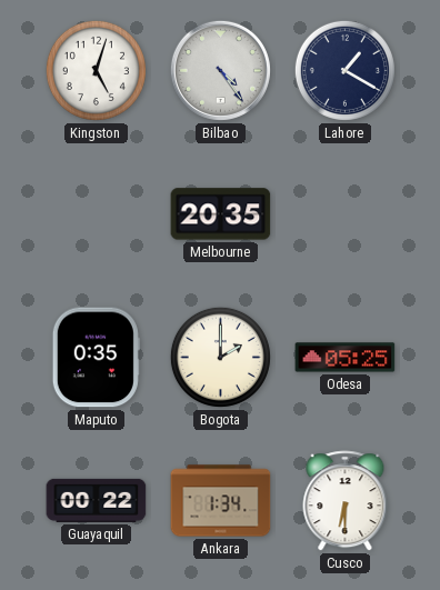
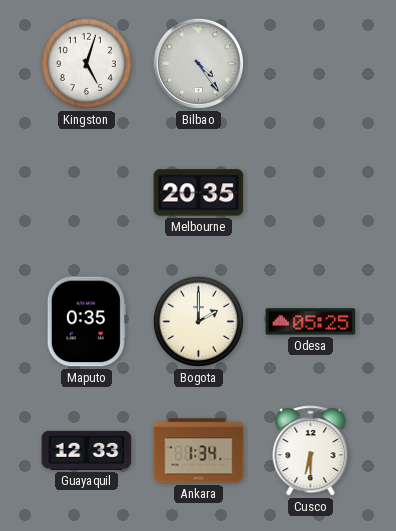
Lahore: 1:20 -> none (344, 70)
Guayaquil: 00:22 -> 12:33 (87, 450)
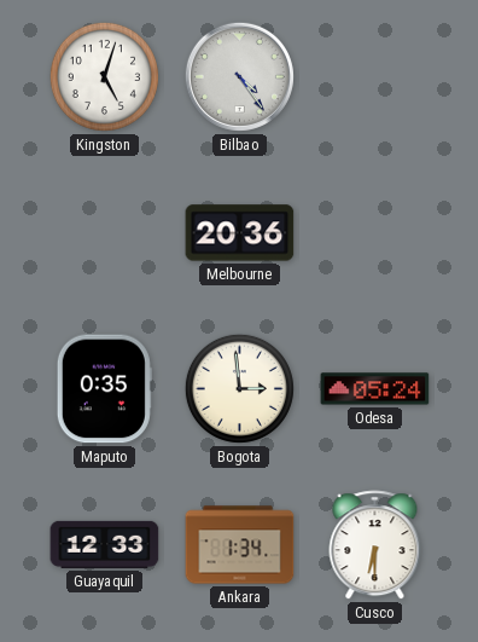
Melbourne: 20:35 -> 20:36 (240, 233)
Bogota: 2:00 -> 2:59 (239, 388)
Odesa: 05:25 -> 05:24 (375, 389)
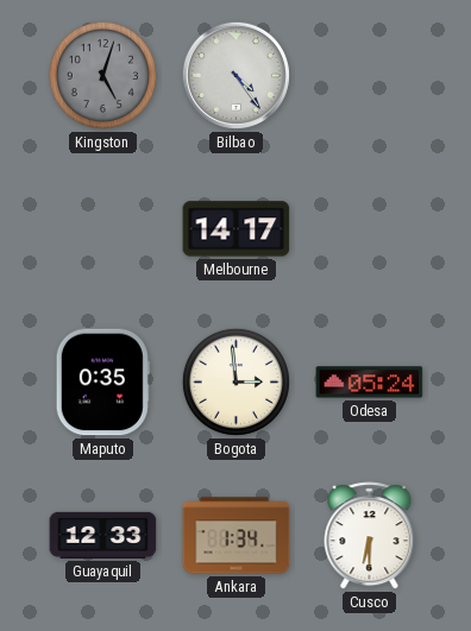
Kingston dial: white -> grey (102, 75)
Melbourne: 20:36 -> 14:17 (237, 229)
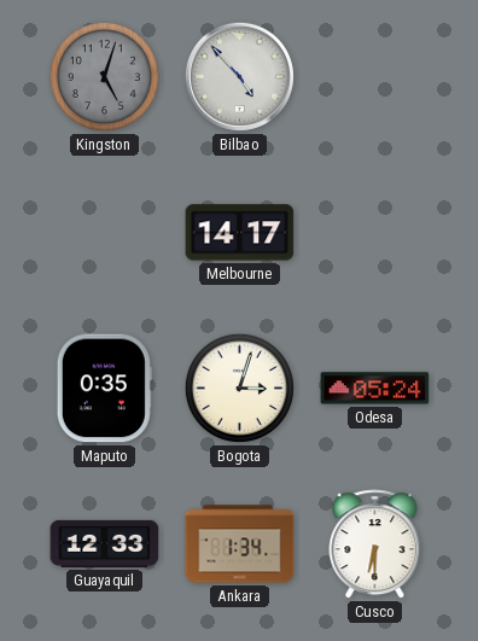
Bilbao: 4:24 -> 4:53 (239, 76)
Bogota: 2:59 -> 3:03 (239, 387)
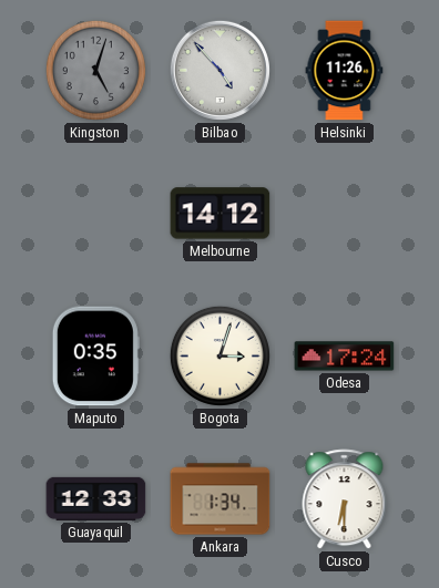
Helsinki: none -> 11:26 (345, 71)
Melbourne: 14:17 -> 14:12 (221, 214)
Odesa: 05:24 -> 17:24 (345, 357)
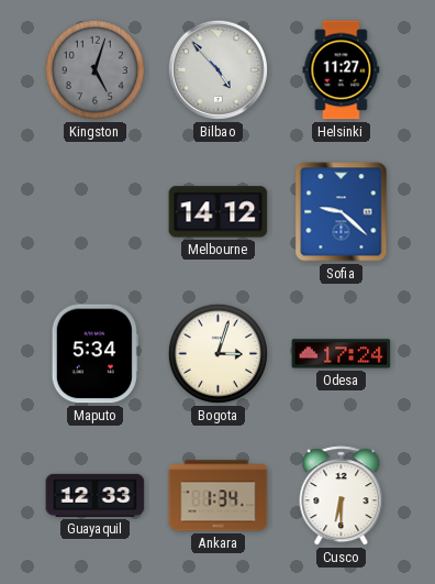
Helsinki: 11:26 -> 11:27 (342, 70)
Sofia: none -> 9:22 (342, 212)
Maputo: 0:35 -> 5:34 (94, 354)
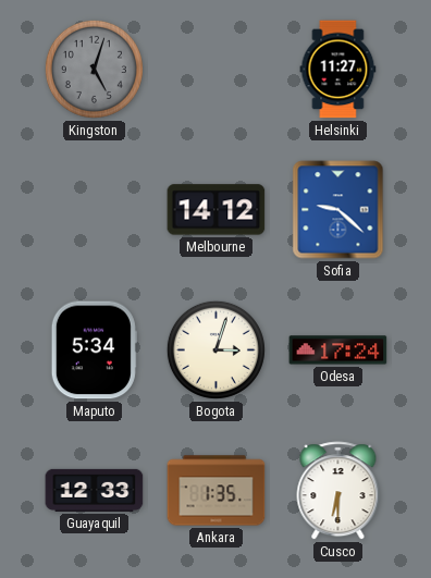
Bilbao: 4:53 -> none (217, 69)
Ankara: 1:34 -> 1:35 (217, 491)
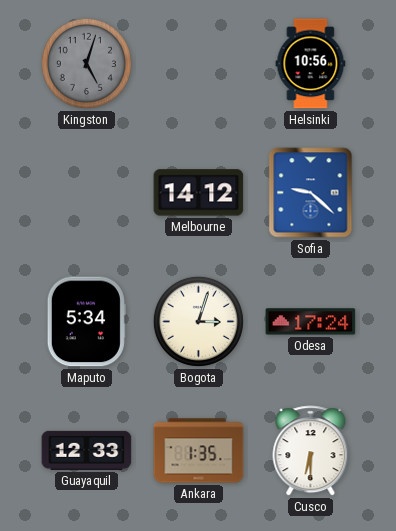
Helsinki: 11:27 -> 10:56 (311, 64)
